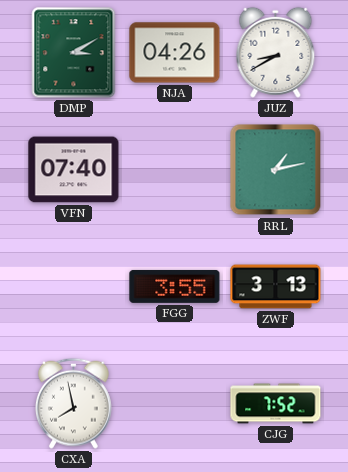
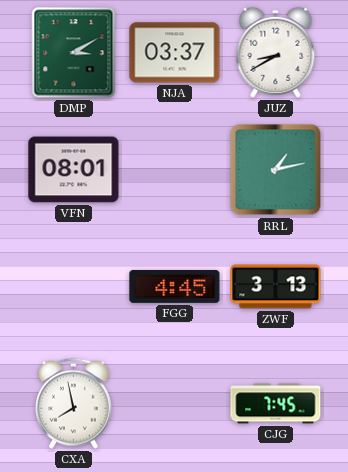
NJA: 04:26 -> 03:37 (175, 53)
VFN: 07:40 -> 08:01 (74, 170)
FGG: 3:55 -> 4:45 (175, 286)
CJG: 7:52 -> 7:45 (276, 404)
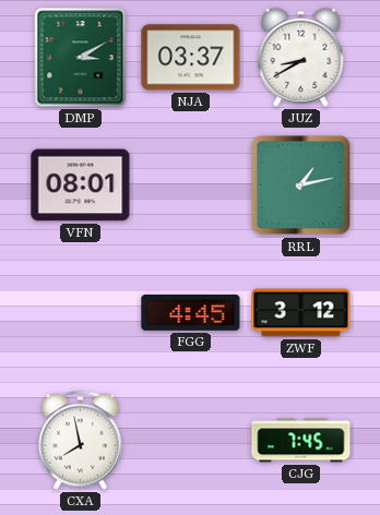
ZWF: 3:13 -> 3:12 (301, 313)
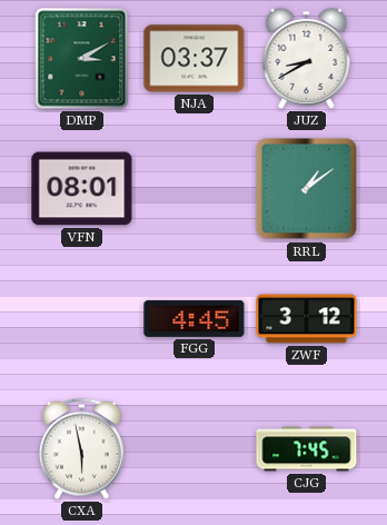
RRL: 1:13 -> 1:09 (307, 189)
CXA: 7:58 -> 5:58 (81, 448)
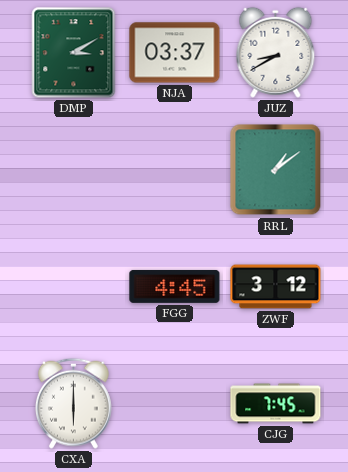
VFN: 08:01 -> none (82, 189)
CXA: 5:58 -> 6:00 (73, 403)
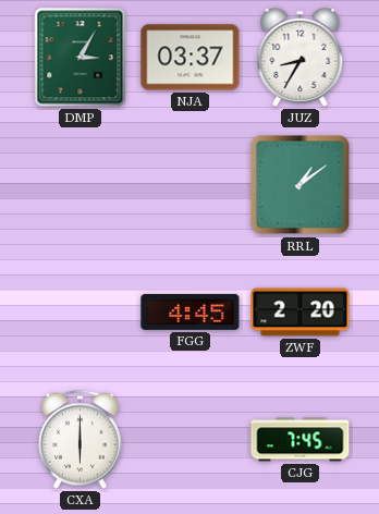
DMP: 3:10 -> 3:05 (81, 58)
JUZ: 8:40 -> 8:35 (301, 57)
ZWF: 3:12 -> 2:20 (301, 313)
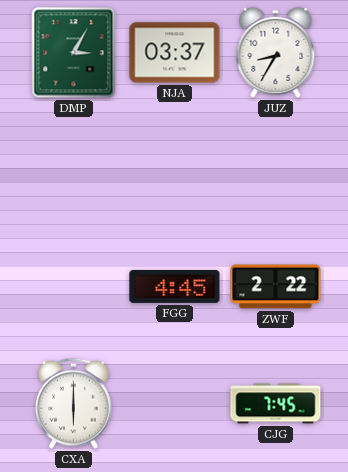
RRL: 1:09 -> none (301, 185)
ZWF: 2:20 -> 2:22 (276, 287)
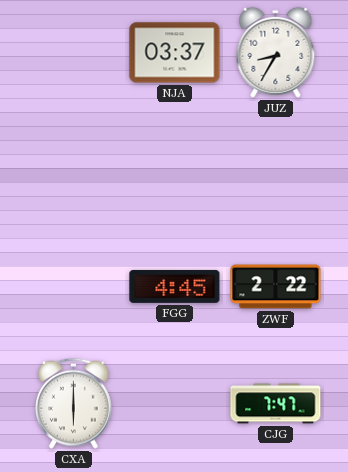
DMP: 3:05 -> none (74, 53)
CJG: 7:45 -> 7:47 (276, 404)
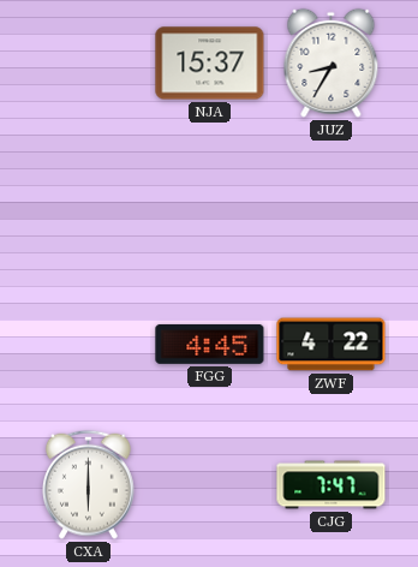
NJA: 03:37 -> 15:37 (210, 64)
ZWF: 2:22 -> 4:22 (332, 345)
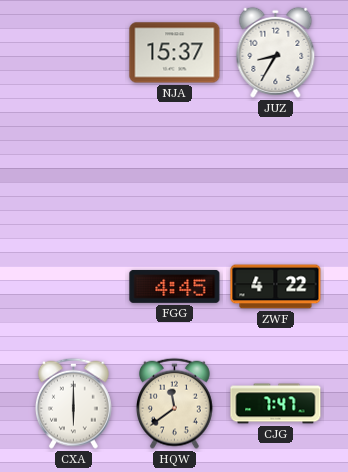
HQW: none -> 11:39 (174, 403)
